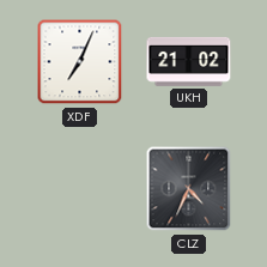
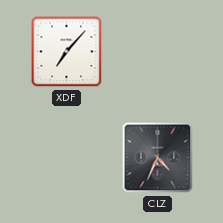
XDF: 7:04 -> 7:07 (67, 52)
UKH: 21:02 -> none (189, 61)
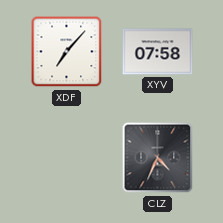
XYV: none -> 07:58 (158, 52)
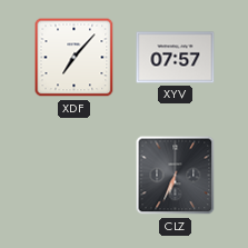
XYV: 07:58 -> 07:57 (176, 58)
CLZ: 4:34 -> 6:34 (176, 176)
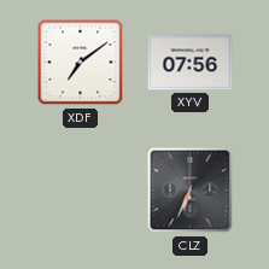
XDF: 7:07 -> 7:09 (81, 63)
XYV: 07:57 -> 07:56 (191, 63)
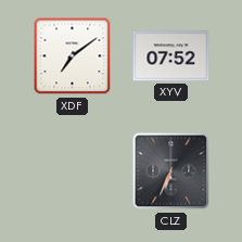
XYV: 07:56 -> 07:52 (171, 56)
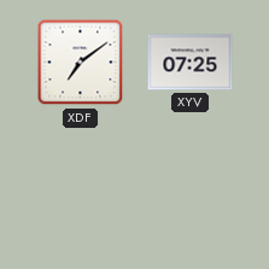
XYV: 07:52 -> 07:25 (191, 63)
CLZ: 6:34 -> none (171, 171)
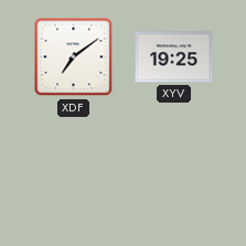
XYV: 07:25 -> 19:25 (174, 57)
